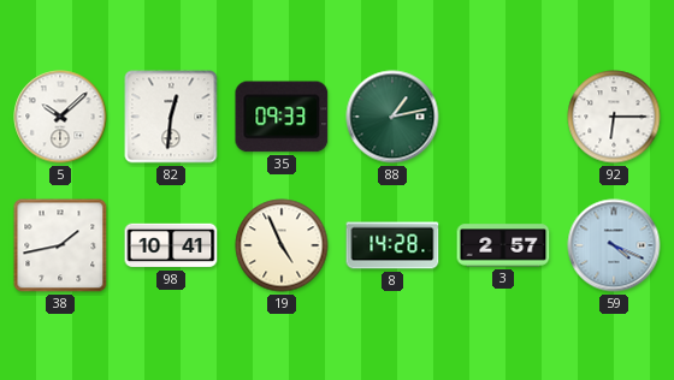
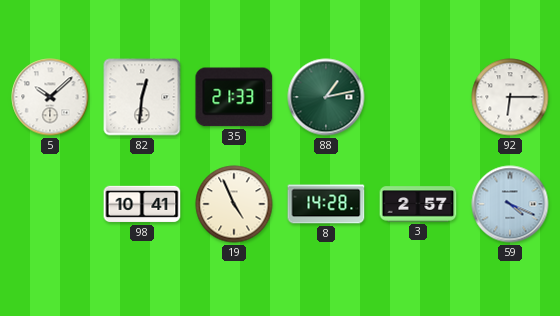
35: 09:33 -> 21:33 (234, 97)
38: 1:43 -> none (60, 245)
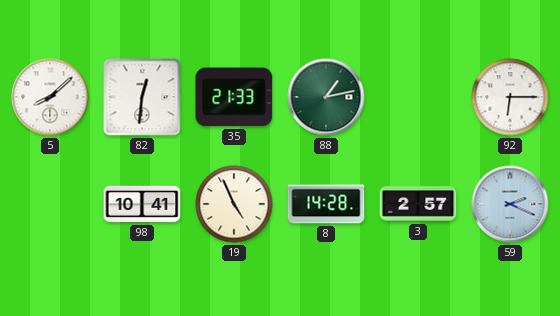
5: 10:08 -> 8:08 (50, 97)
59: 4:19 -> 2:19 (510, 204)
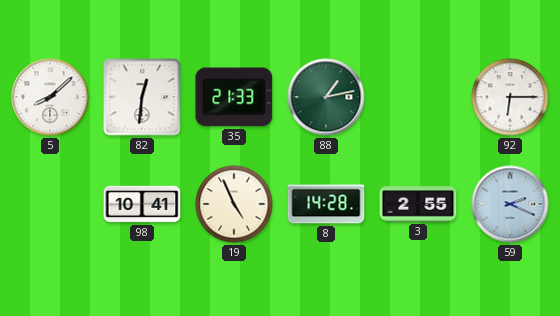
3: 2:57 -> 2:55 (418, 204)
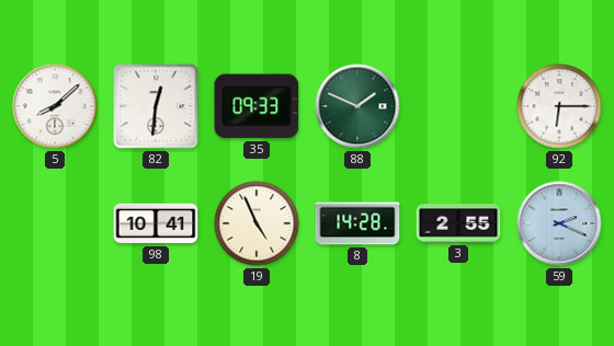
35: 21:33 -> 09:33 (257, 106)
88: 1:13 -> 1:49 (357, 106)
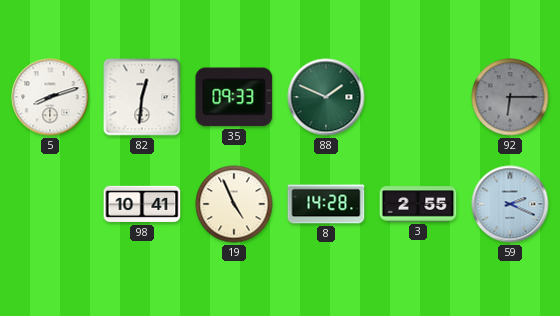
5: 8:08 -> 8:12 (50, 97)
92 dial: white -> grey (510, 97)
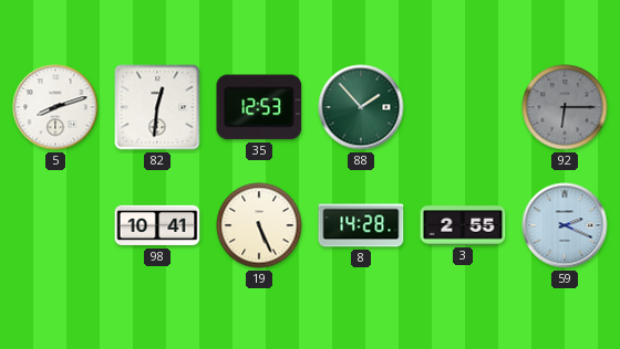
35: 09:33 -> 12:53 (259, 107)
88: 1:49 -> 1:53 (361, 107)
19: 4:56 -> 5:26 (259, 225)
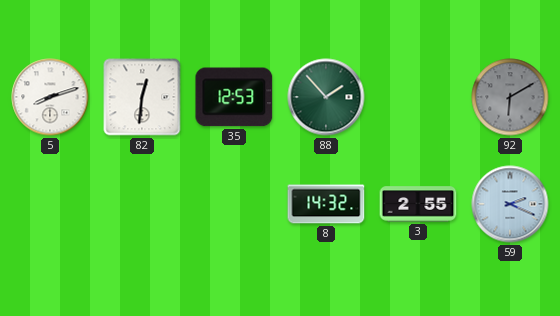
92: 6:15 -> 6:10 (510, 97)
98: 10:41 -> none (157, 225)
19: 5:26 -> none (259, 225)
8: 14:28 -> 14:32 (326, 204)
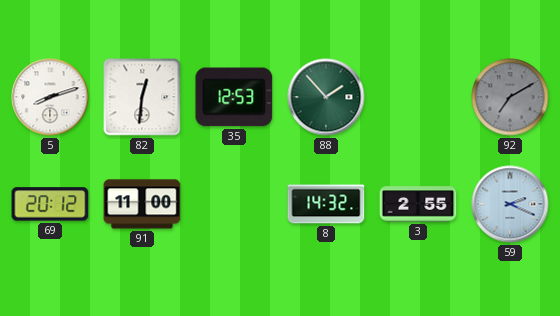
92: 6:10 -> 7:10 (510, 97)
69: none -> 20:12 (50, 204)
91: none -> 11:00 (142, 204)
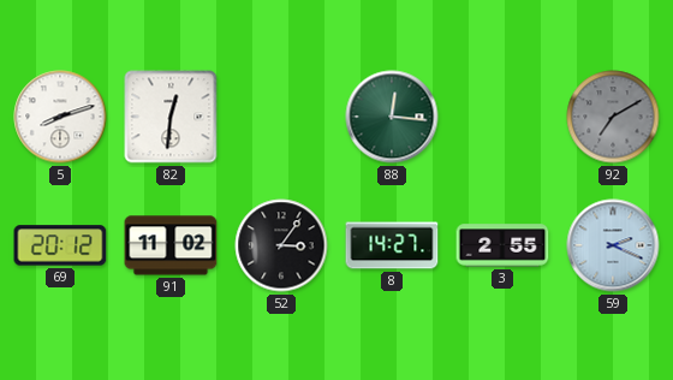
35: 12:53 -> none (234, 97)
88: 1:53 -> 12:16 (392, 117)
91: 11:00 -> 11:02 (171, 245)
52: none -> 3:06 (281, 245)
8: 14:32 -> 14:27 (392, 245)
